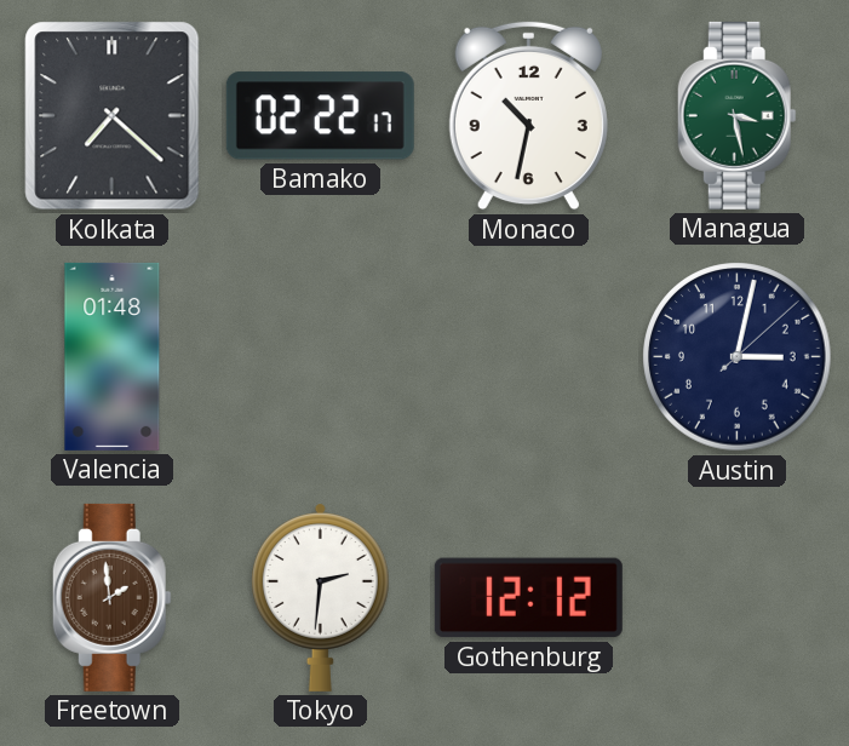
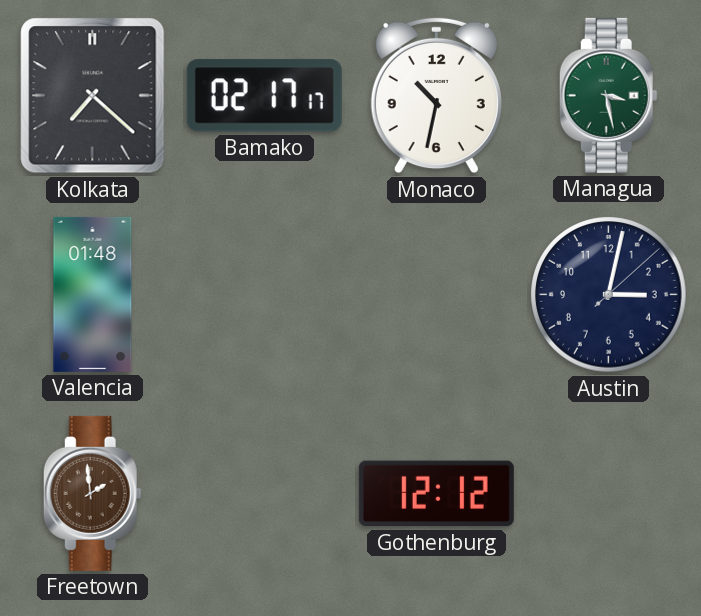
Bamako: 02:22 -> 02:17 (264, 96)
Tokyo: 2:31 -> none (320, 597)
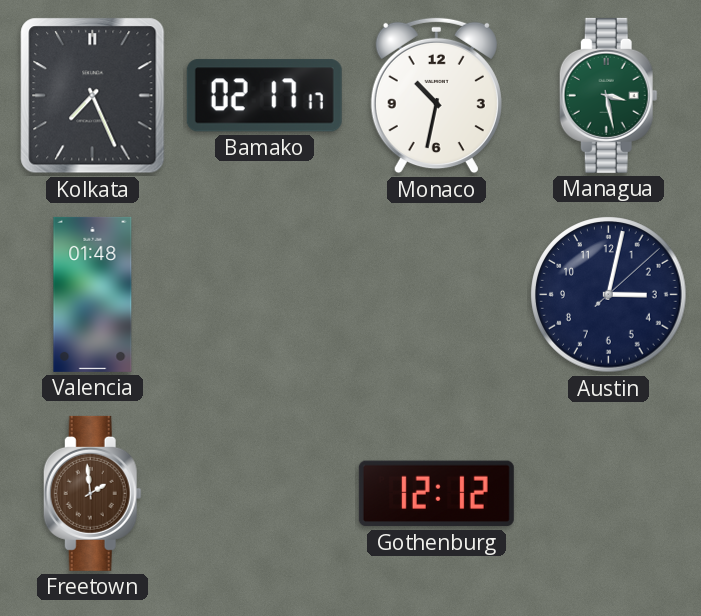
Kolkata: 7:22 -> 7:26 (93, 96)
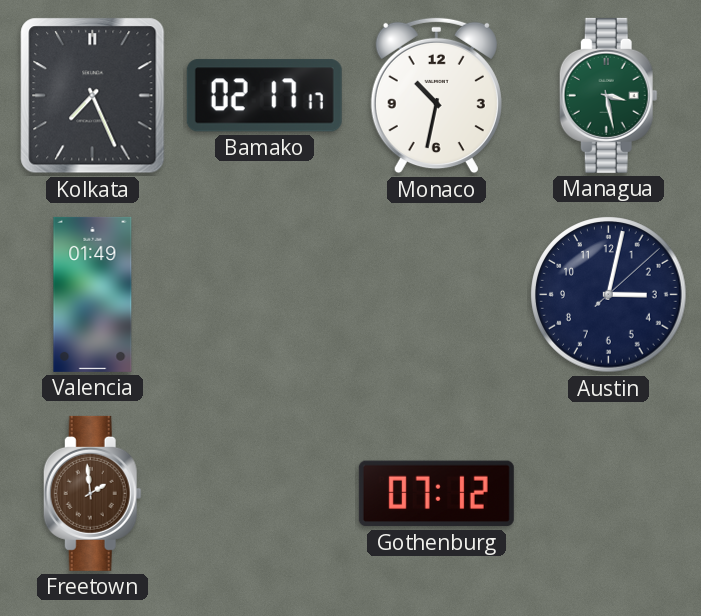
Valencia: 01:48 -> 01:49 (93, 294)
Gothenburg: 12:12 -> 07:12 (436, 494)
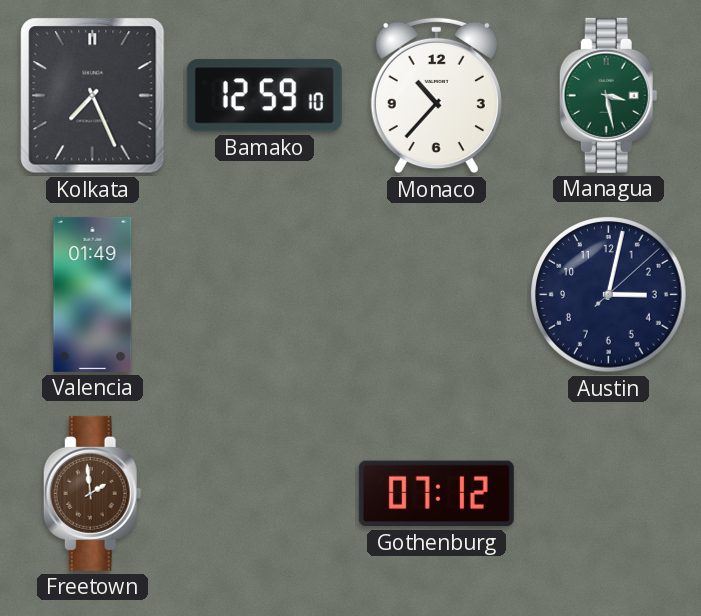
Bamako: 02:17 -> 12:59 (264, 96)
Monaco: 10:32 -> 10:37 (436, 96)
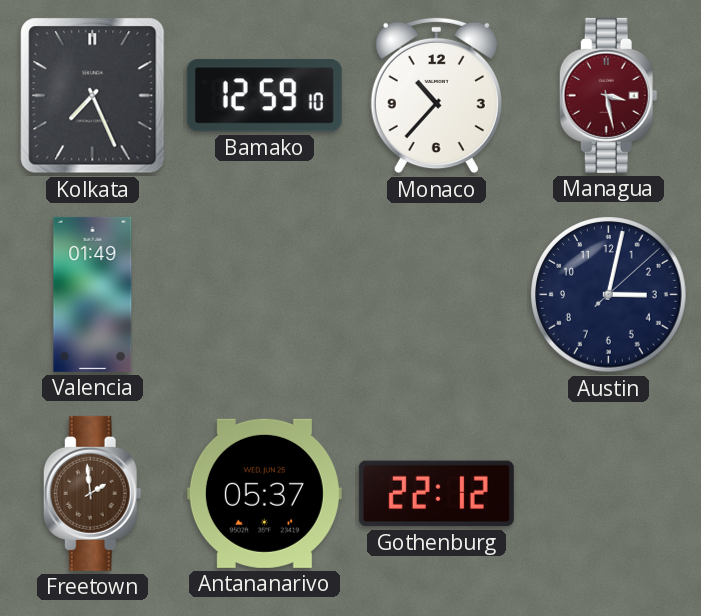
Managua dial: green -> burgundy (608, 95)
Antananarivo: none -> 05:37 (264, 493)
Gothenburg: 07:12 -> 22:12 (436, 494)
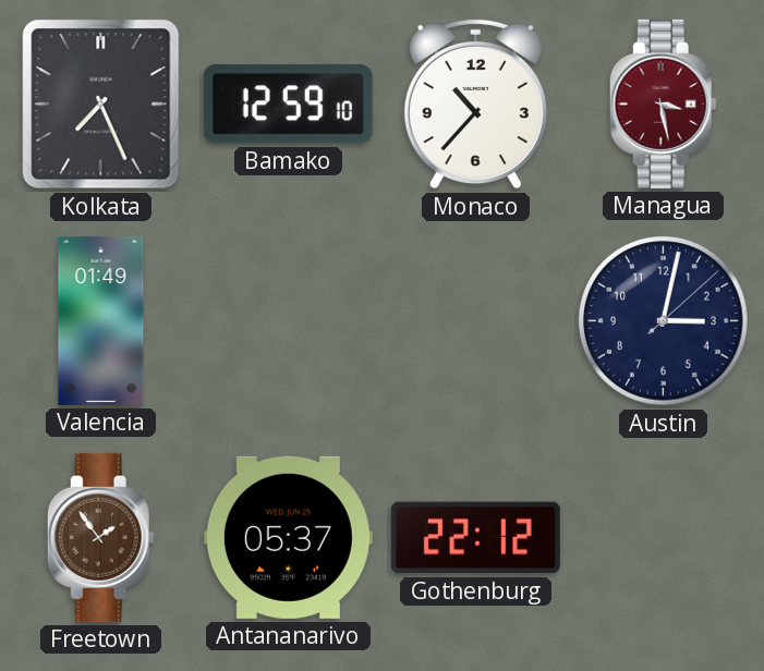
Freetown: 1:59 -> 1:54 (100, 537)
